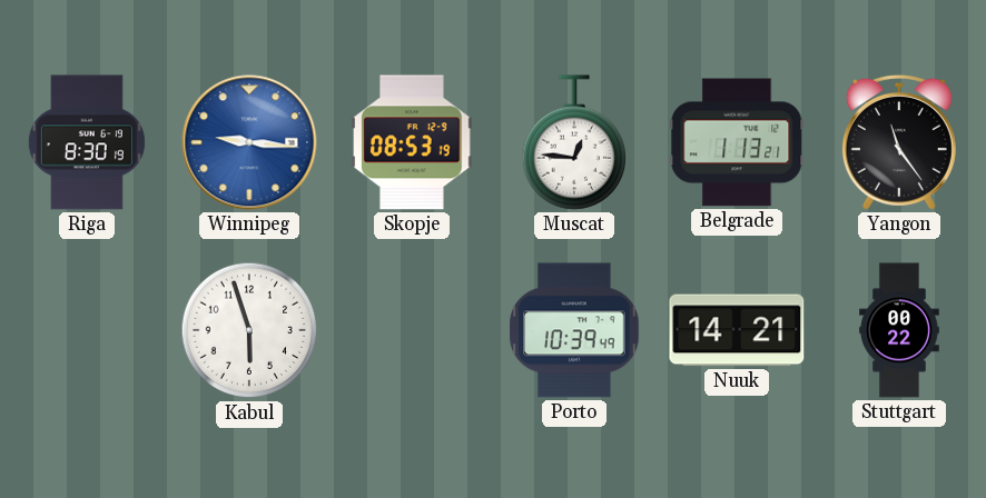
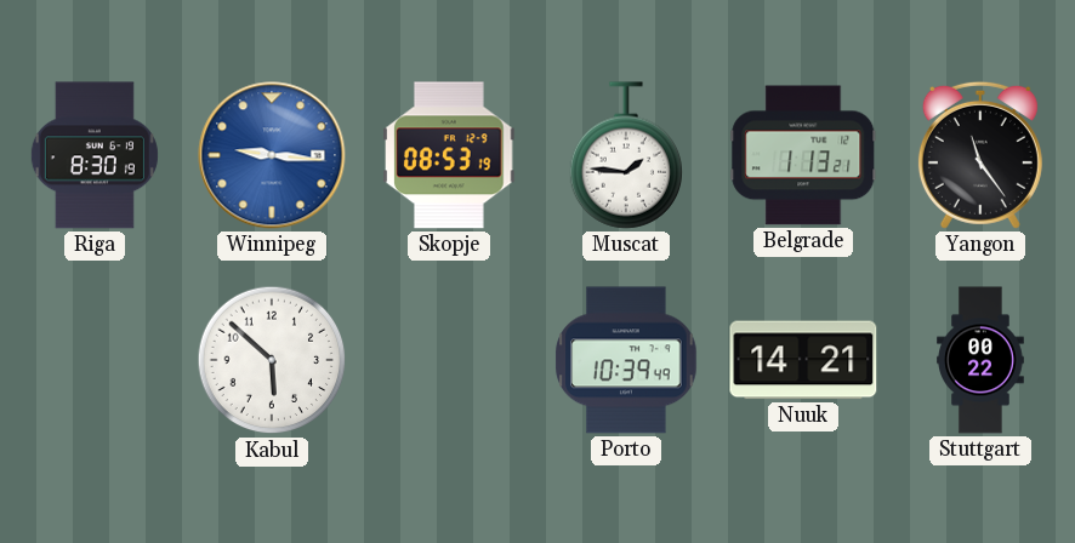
Muscat: 12:46 -> 1:46 (625, 155)
Kabul: 5:57 -> 5:52 (272, 360)
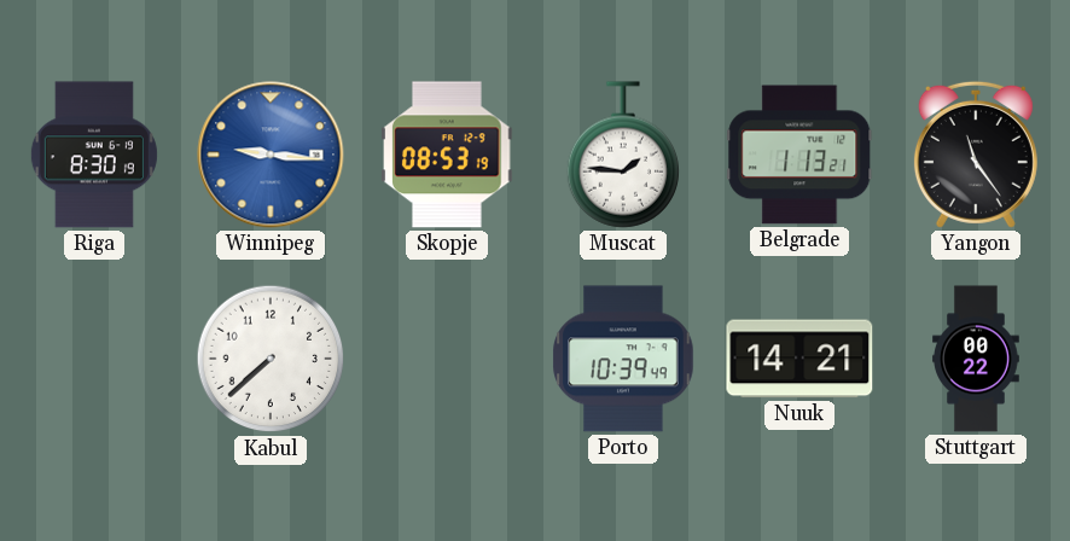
Kabul: 5:52 -> 7:38 (271, 359)
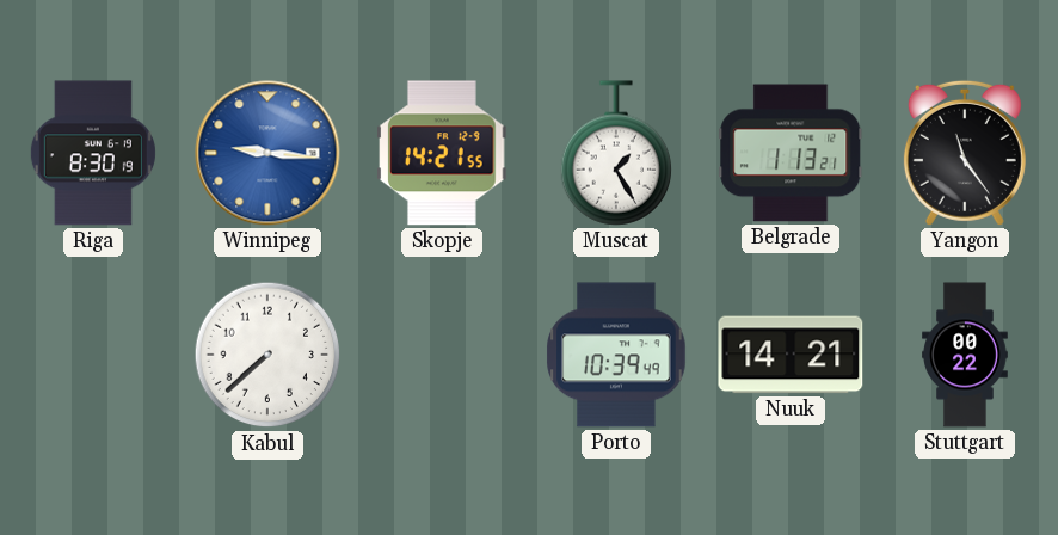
Skopje: 08:53 -> 14:21 (442, 153)
Muscat: 1:46 -> 1:25 (615, 153)
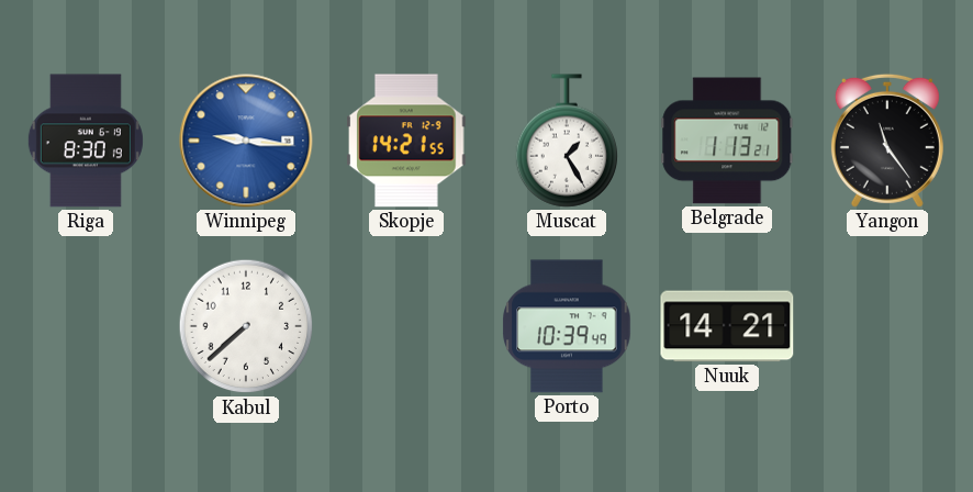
Stuttgart: 00:22 -> none (965, 355)
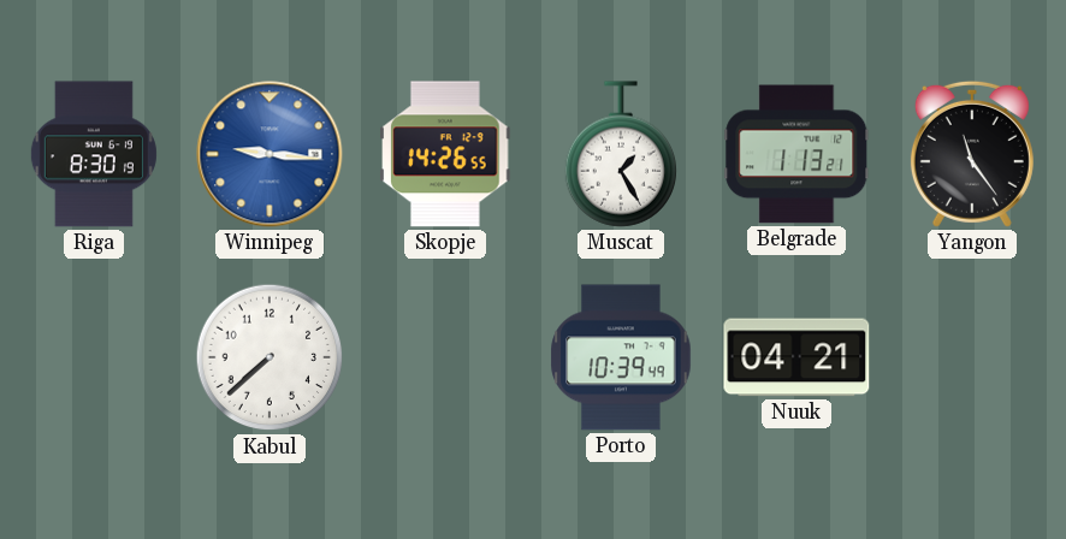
Skopje: 14:21 -> 14:26 (445, 154)
Nuuk: 14:21 -> 04:21 (796, 357)
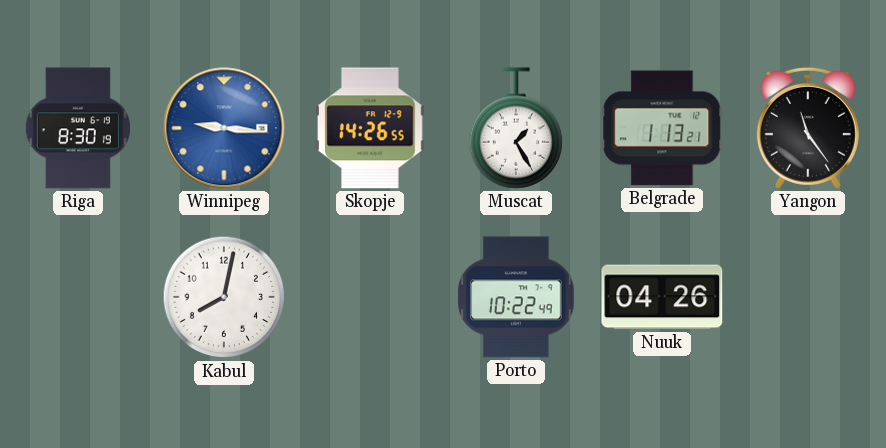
Kabul: 7:38 -> 8:02 (224, 297)
Porto: 10:39 -> 10:22 (516, 297)
Nuuk: 04:21 -> 04:26 (662, 297)
